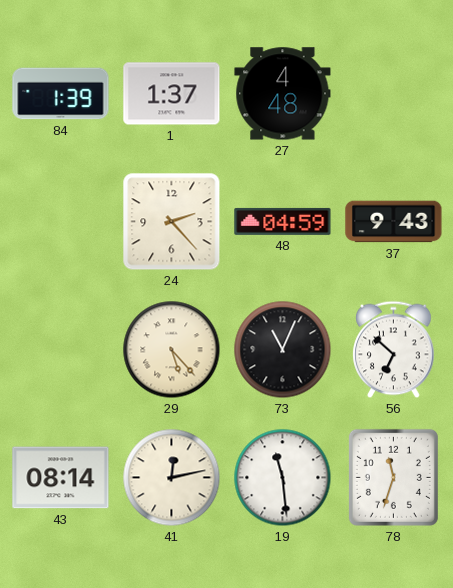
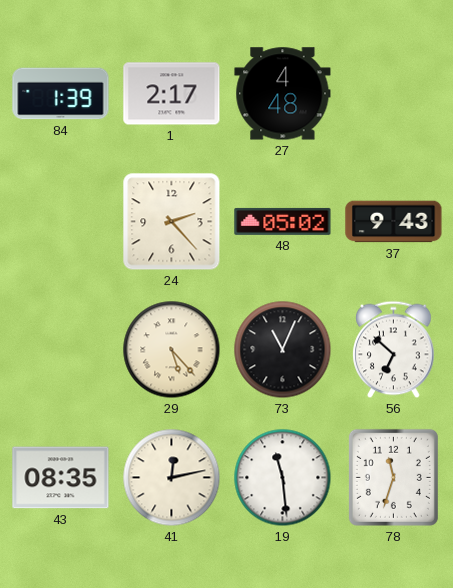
1: 1:37 -> 2:17 (172, 94)
48: 04:59 -> 05:02 (283, 221)
43: 08:14 -> 08:35 (61, 478)
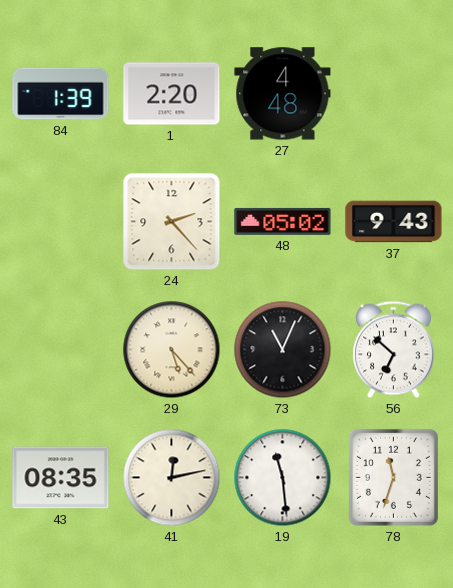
1: 2:17 -> 2:20 (172, 94)
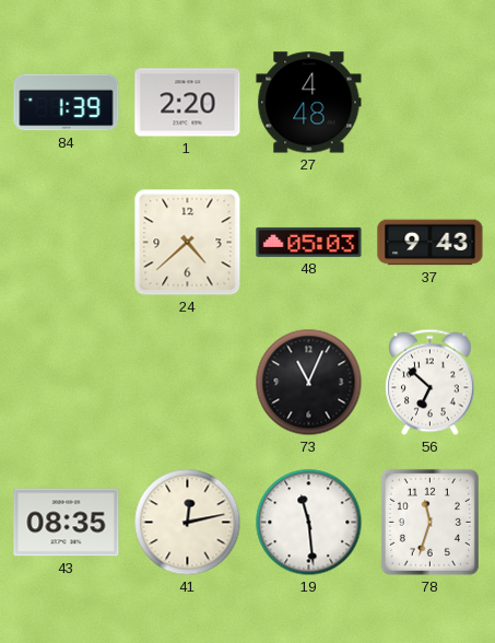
24: 2:23 -> 4:38 (188, 243)
48: 05:02 -> 05:03 (309, 242)
29: 5:23 -> none (172, 350)
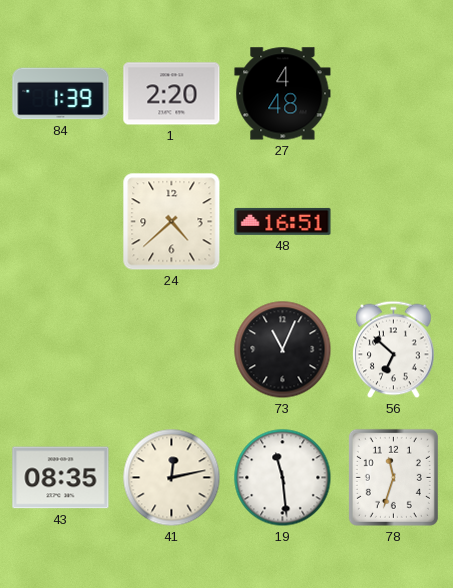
48: 05:03 -> 16:51 (283, 221)
37: 9:43 -> none (431, 243)
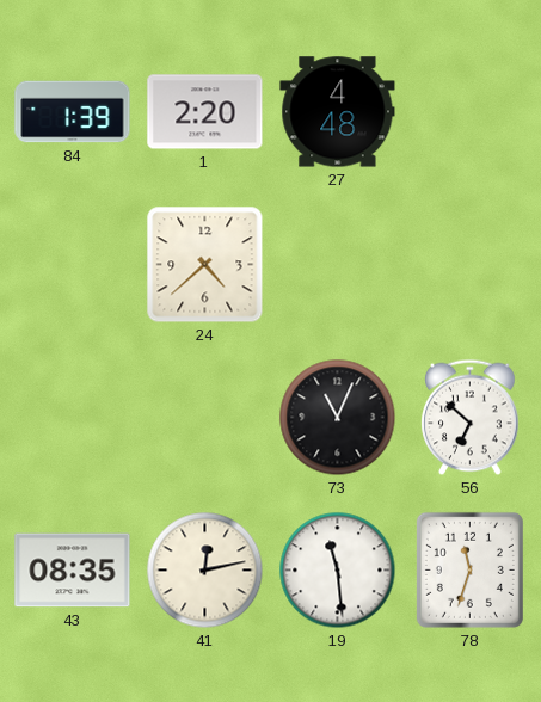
48: 16:51 -> none (283, 221)
